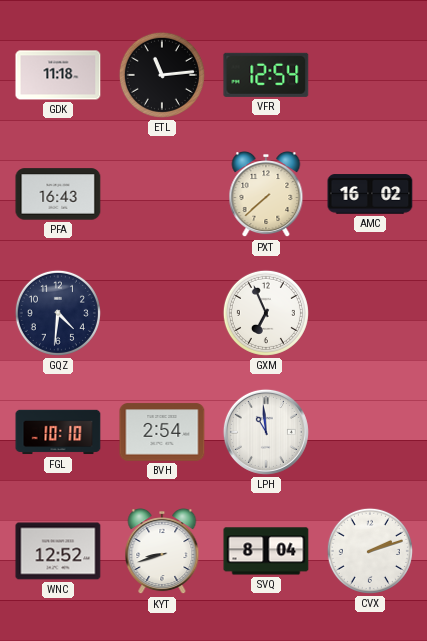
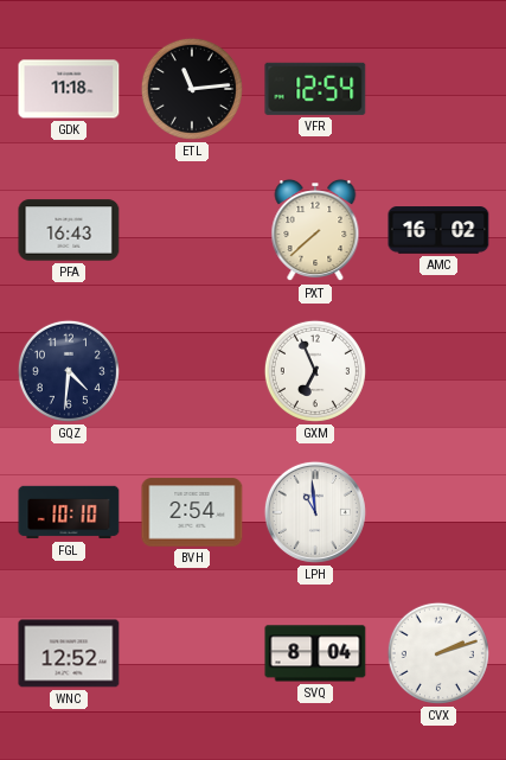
KYT: 8:42 -> none (162, 552)
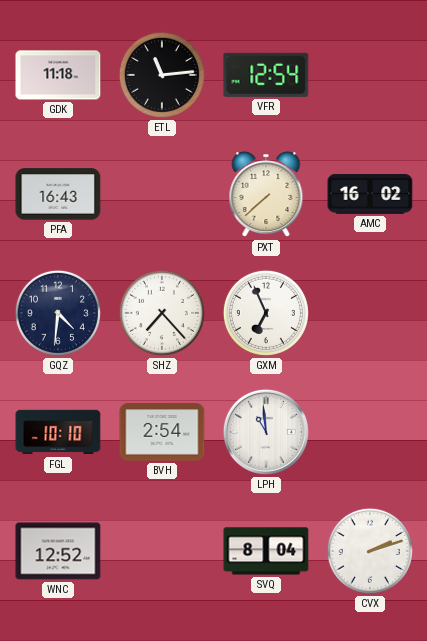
SHZ: none -> 7:23 (162, 313)
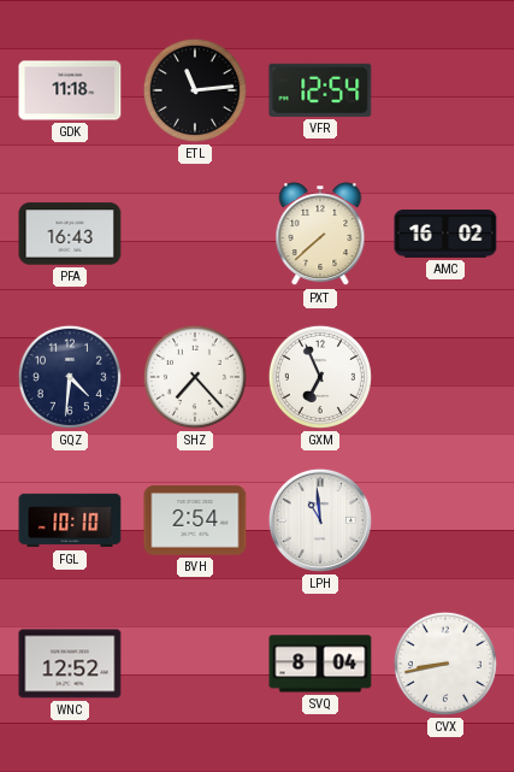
CVX: 2:12 -> 8:43 (445, 664)
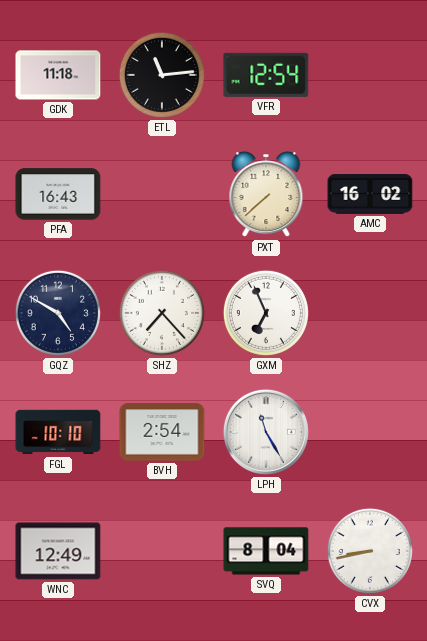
GQZ: 4:31 -> 4:50 (58, 313)
LPH: 10:59 -> 11:25 (266, 432)
WNC: 12:52 -> 12:49 (58, 551)
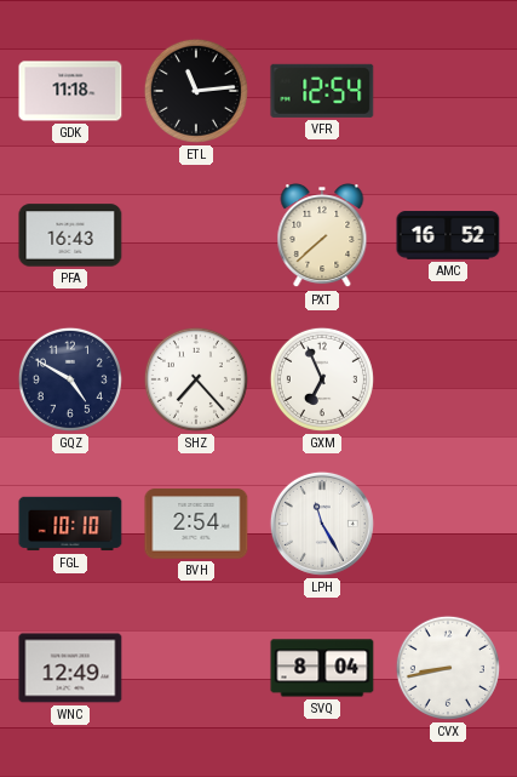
AMC: 16:02 -> 16:52 (448, 235)
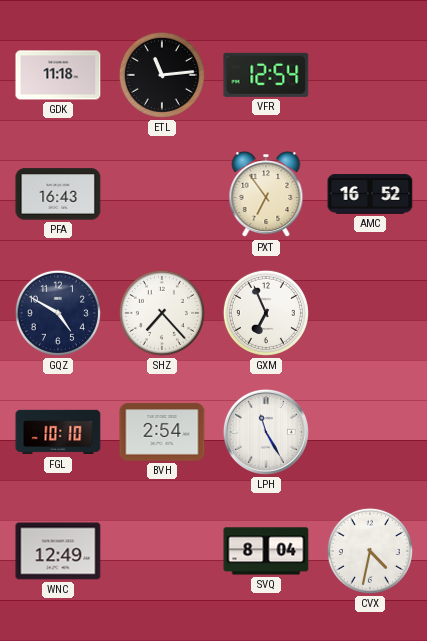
PXT: 7:38 -> 6:54 (266, 195)
CVX: 8:43 -> 4:32 (370, 551)
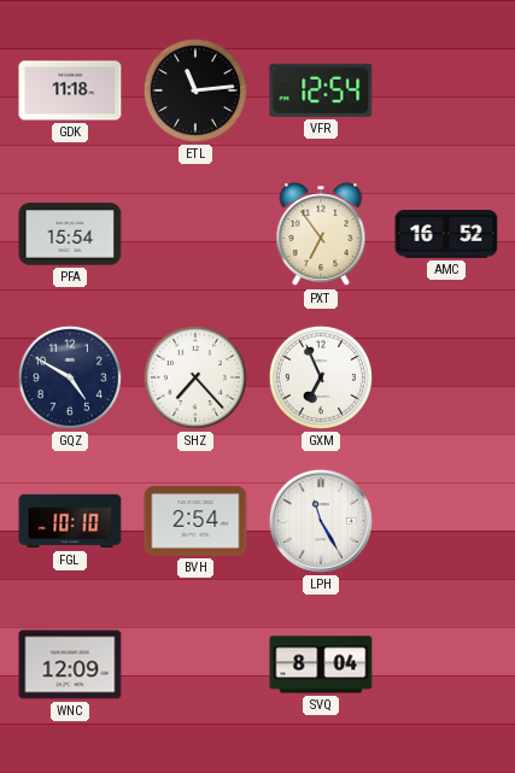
PFA: 16:43 -> 15:54 (70, 234)
WNC: 12:49 -> 12:09 (70, 664)
CVX: 4:32 -> none (370, 551)
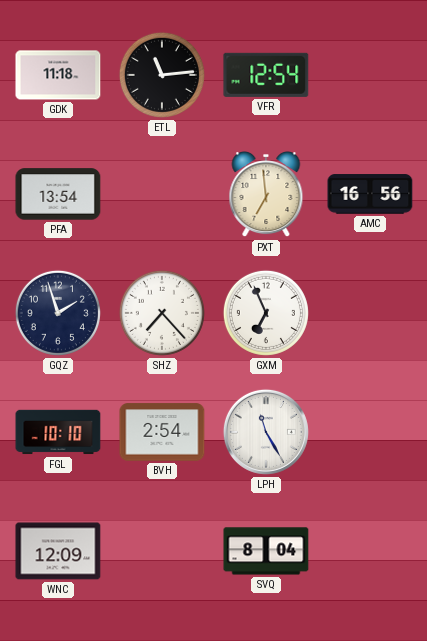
PFA: 15:54 -> 13:54 (58, 194)
PXT: 6:54 -> 6:59 (266, 195)
AMC: 16:52 -> 16:56 (370, 194)
GQZ: 4:50 -> 1:57 (58, 313)
